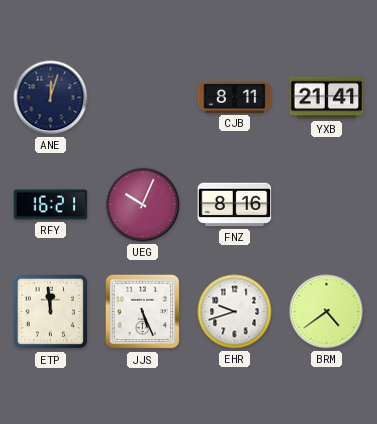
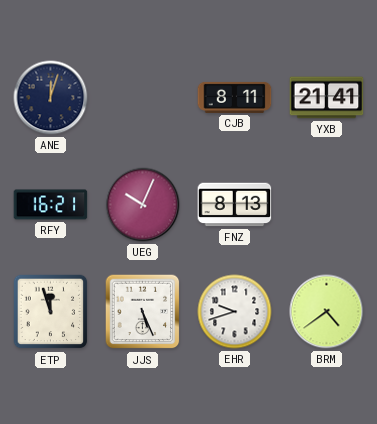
FNZ: 8:16 -> 8:13 (235, 205)
ETP: 11:59 -> 11:57 (51, 312)
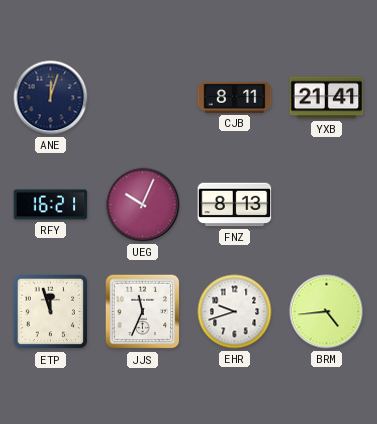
JJS: 5:26 -> 11:34 (143, 312)
BRM: 4:39 -> 4:44 (327, 312)
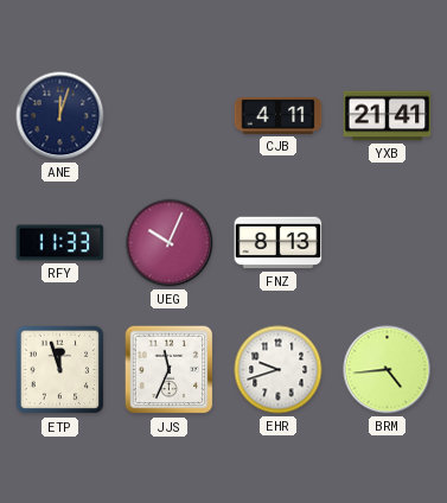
CJB: 8:11 -> 4:11 (279, 115)
RFY: 16:21 -> 11:33 (60, 243)
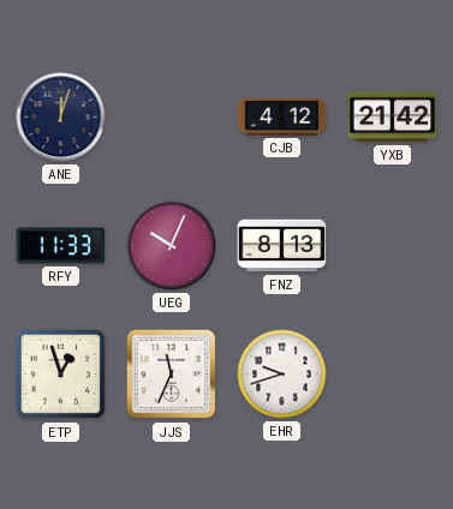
CJB: 4:11 -> 4:12 (282, 116)
YXB: 21:41 -> 21:42 (393, 118)
ETP: 11:57 -> 12:57 (61, 375)
BRM: 4:44 -> none (388, 370)
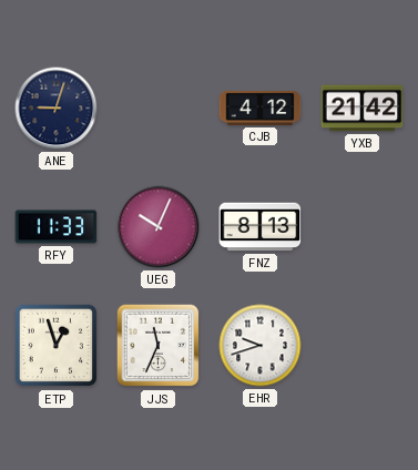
ANE: 12:03 -> 9:03 (57, 109)
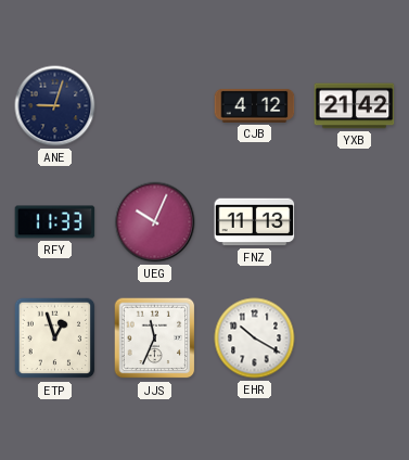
FNZ: 8:13 -> 11:13 (255, 222)
EHR: 9:42 -> 10:20 (255, 338)
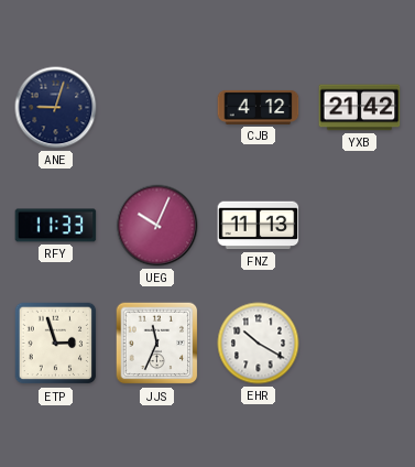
ETP: 12:57 -> 2:57 (56, 344)
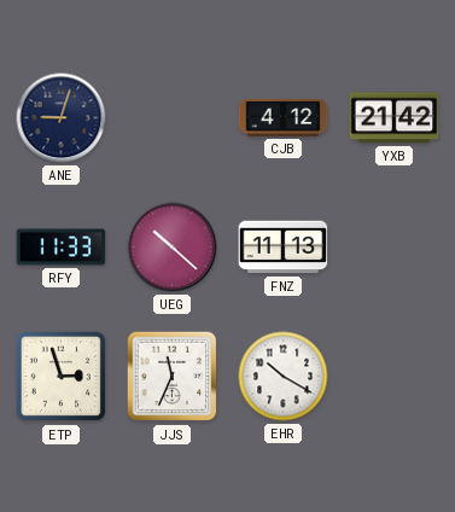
UEG: 10:04 -> 10:22 (173, 248)
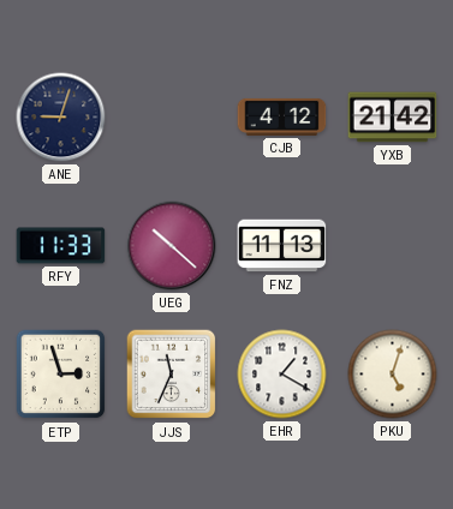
EHR: 10:20 -> 1:20 (282, 375)
PKU: none -> 5:03 (393, 375)
